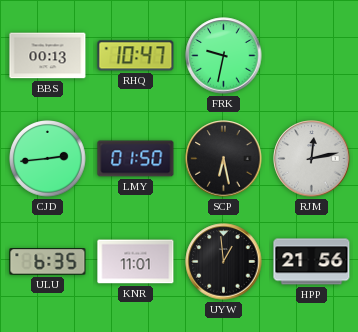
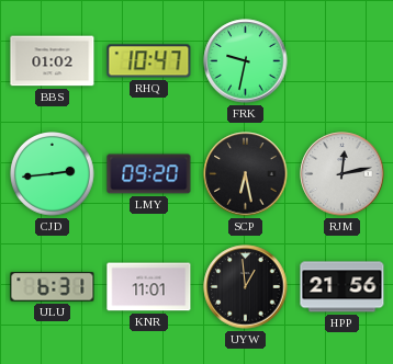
BBS: 00:13 -> 01:02 (53, 61)
LMY: 01:50 -> 09:20 (149, 174)
ULU: 6:35 -> 6:31 (53, 287)
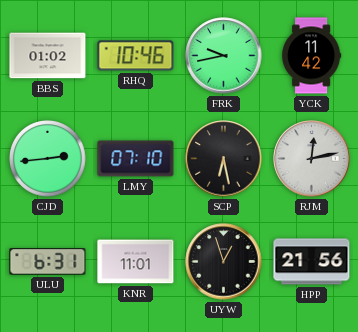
RHQ: 10:47 -> 10:46 (136, 56)
FRK: 9:32 -> 9:43 (224, 56)
YCK: none -> 11:42 (312, 56)
LMY: 09:20 -> 07:10 (136, 159)
UYW: 12:59 -> 12:57 (224, 262)
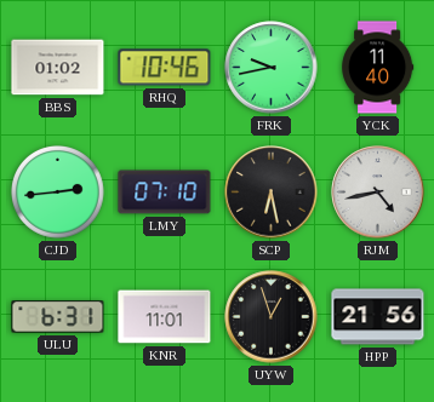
YCK: 11:42 -> 11:40 (378, 68)
RJM: 12:13 -> 4:43 (378, 193)
